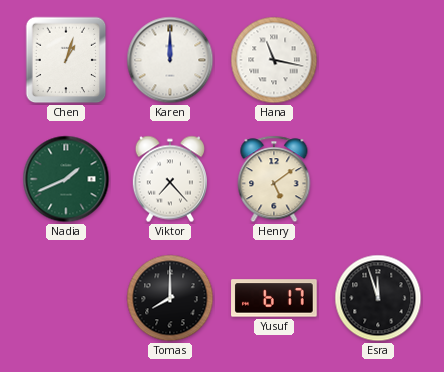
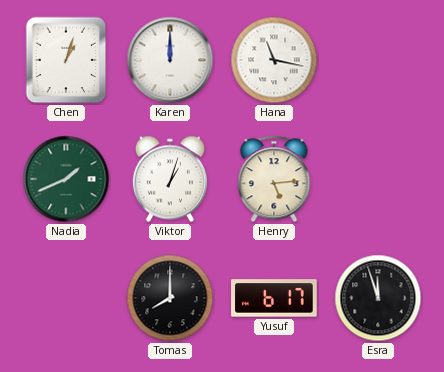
Viktor: 7:23 -> 1:03 (170, 179)
Henry: 5:09 -> 5:14 (274, 179)
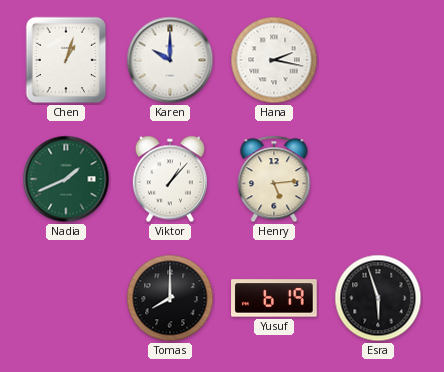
Karen: 12:00 -> 10:00 (170, 60)
Hana: 11:17 -> 2:17 (274, 60)
Viktor: 1:03 -> 1:07 (170, 179)
Yusuf: 6:17 -> 6:19 (274, 298)
Esra: 11:57 -> 5:57 (378, 298)
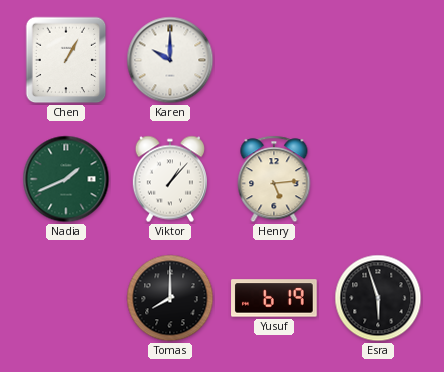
Chen: 1:03 -> 1:05 (66, 60)
Hana: 2:17 -> none (274, 60)
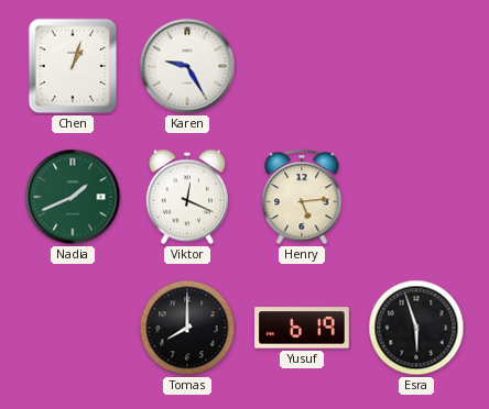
Chen: 1:05 -> 1:03 (73, 66)
Karen: 10:00 -> 9:25 (187, 66)
Viktor: 1:07 -> 12:19 (187, 197)
